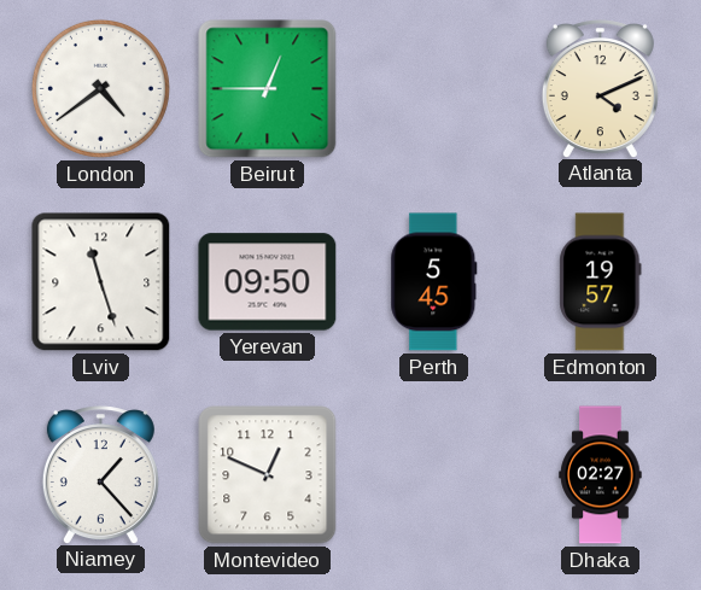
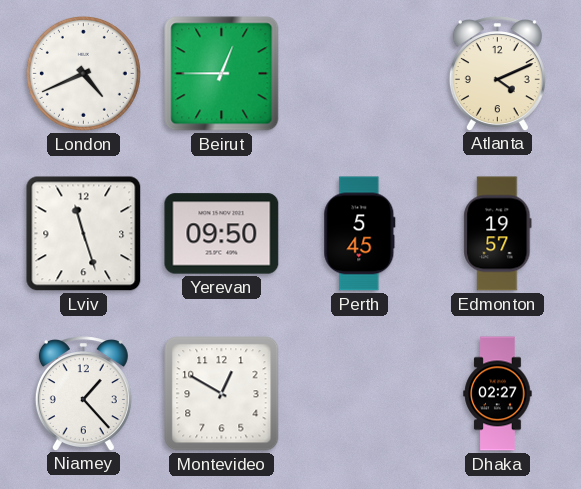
London: 4:39 -> 4:41 (83, 73)
Montevideo: 12:49 -> 12:50 (222, 394)
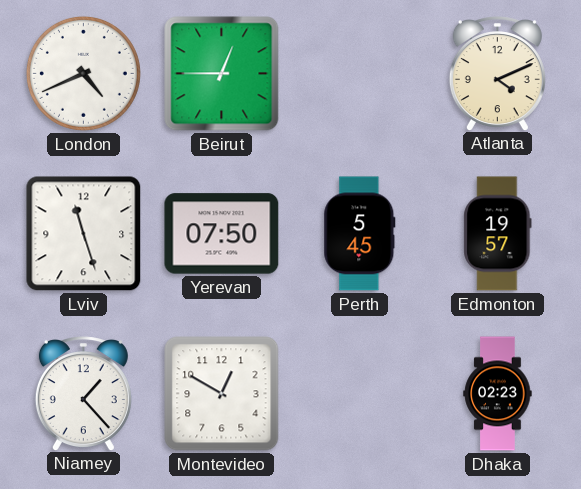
Yerevan: 09:50 -> 07:50 (222, 234)
Dhaka: 02:27 -> 02:23 (498, 394)
